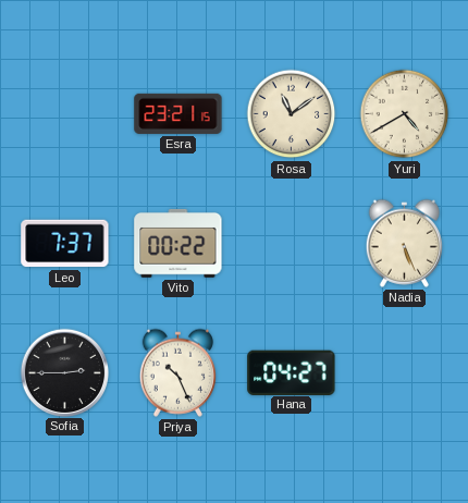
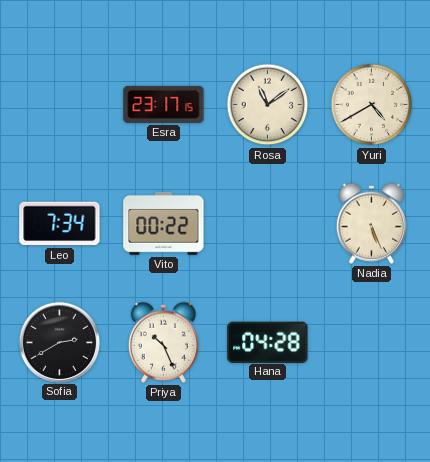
Esra: 23:21 -> 23:17 (164, 104)
Leo: 7:37 -> 7:34 (60, 224)
Sofia: 2:45 -> 2:40 (59, 342)
Hana: 04:27 -> 04:28 (268, 342)
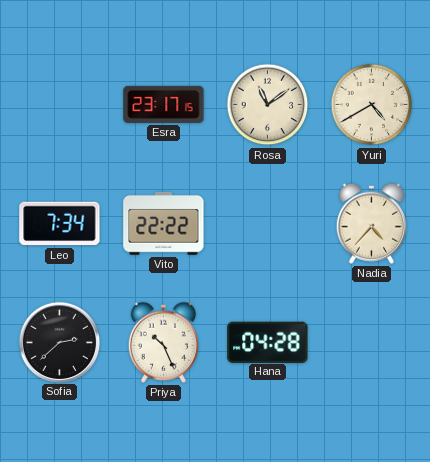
Vito: 00:22 -> 22:22 (164, 223)
Nadia: 5:26 -> 4:37 (371, 223)
Sofia: 2:40 -> 2:38 (59, 342)
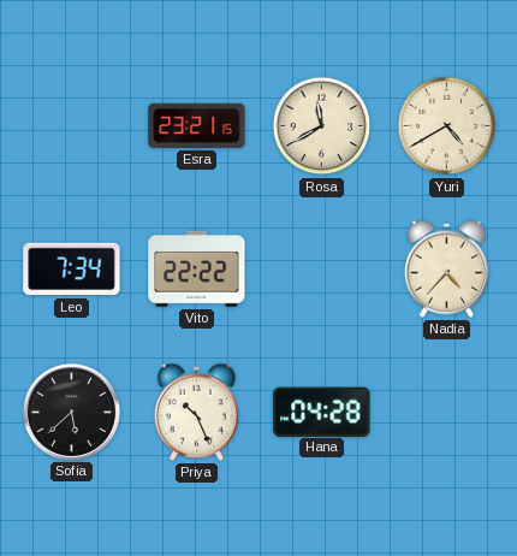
Esra: 23:17 -> 23:21 (197, 125)
Rosa: 11:09 -> 11:40 (322, 126)
Sofia: 2:38 -> 5:38 (71, 412)
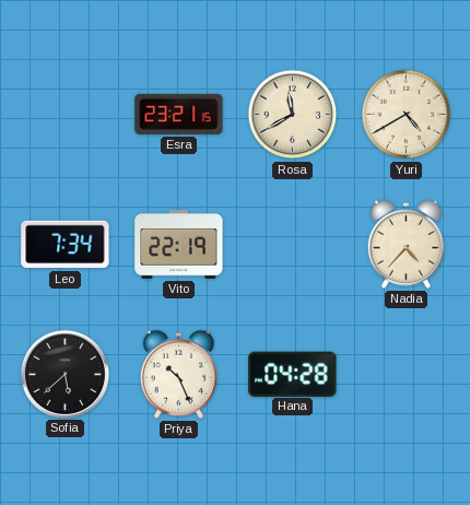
Vito: 22:22 -> 22:19 (179, 244)
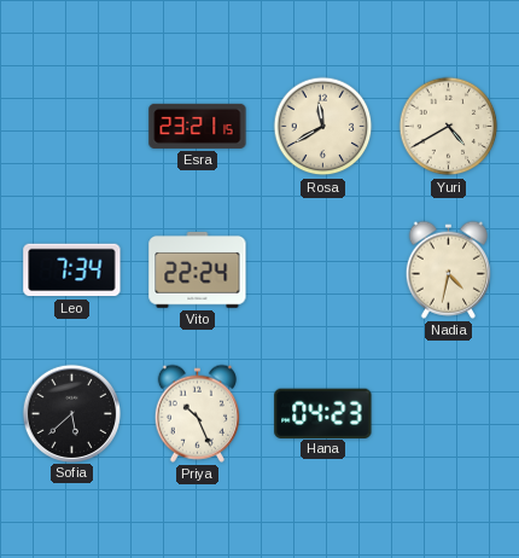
Vito: 22:19 -> 22:24 (198, 269)
Nadia: 4:37 -> 4:32 (448, 269)
Hana: 04:28 -> 04:23 (323, 413)
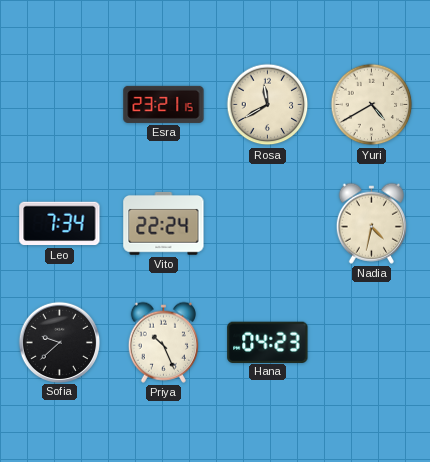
Sofia: 5:38 -> 9:38 (59, 342)
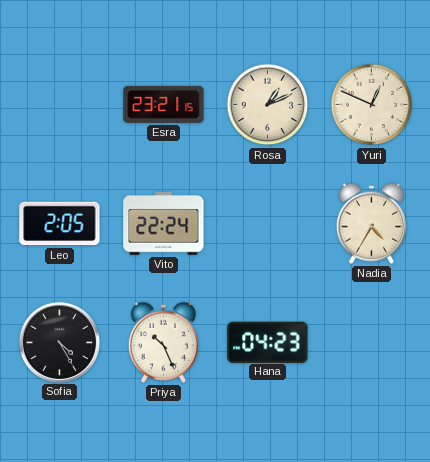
Rosa: 11:40 -> 1:11 (268, 105)
Yuri: 4:40 -> 12:49 (372, 105)
Leo: 7:34 -> 2:05 (60, 224)
Nadia: 4:32 -> 4:35 (371, 223)
Sofia: 9:38 -> 4:25 (59, 342)
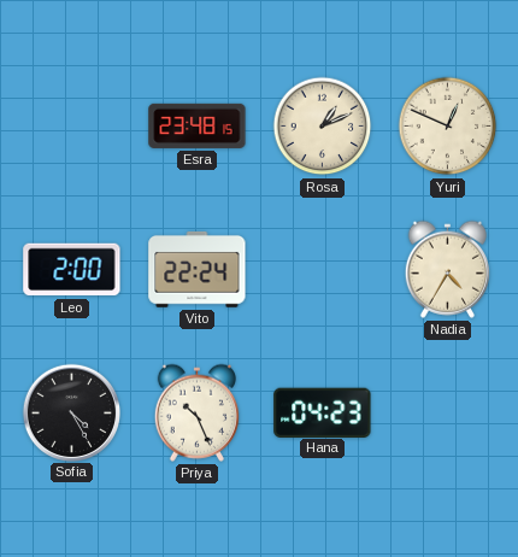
Esra: 23:21 -> 23:48 (198, 125)
Leo: 2:05 -> 2:00 (72, 270)
